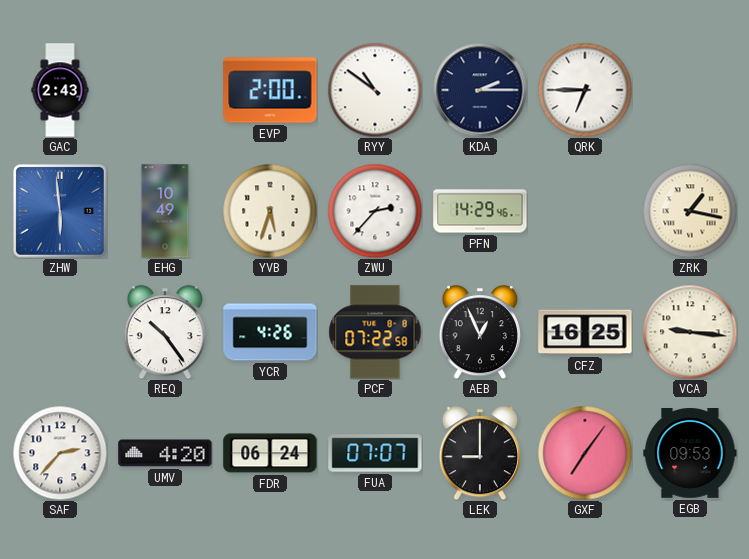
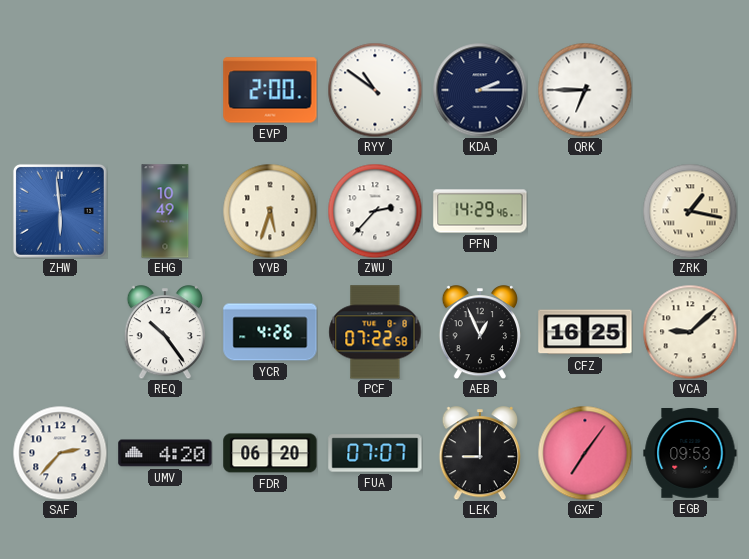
GAC: 2:43 -> none (60, 90)
VCA: 9:16 -> 9:08 (690, 332)
FDR: 06:24 -> 06:20 (270, 453)
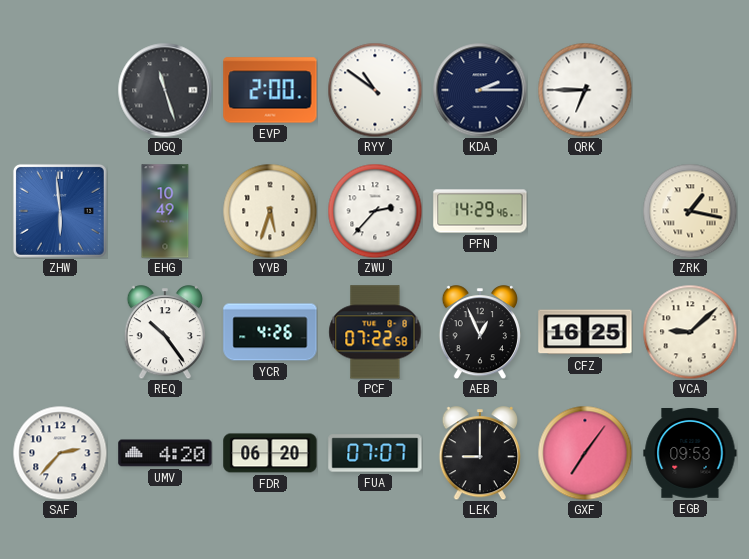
DGQ: none -> 11:27 (165, 90)
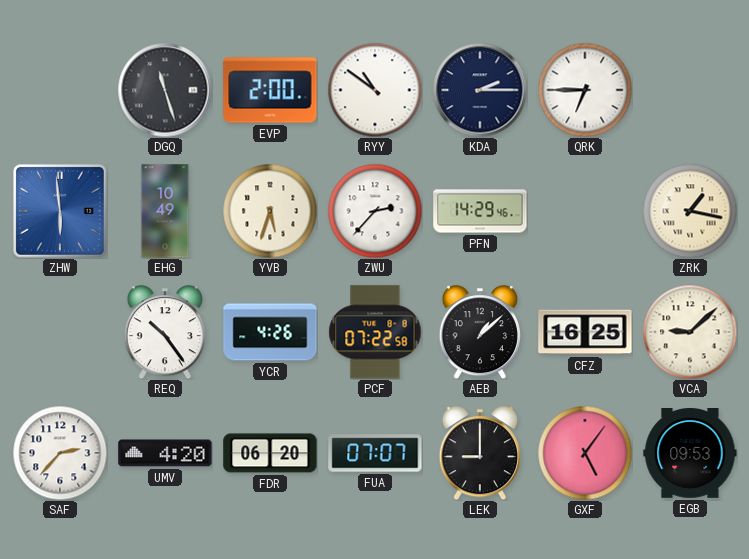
AEB: 12:56 -> 1:08 (480, 332)
GXF: 7:06 -> 5:06 (585, 453)
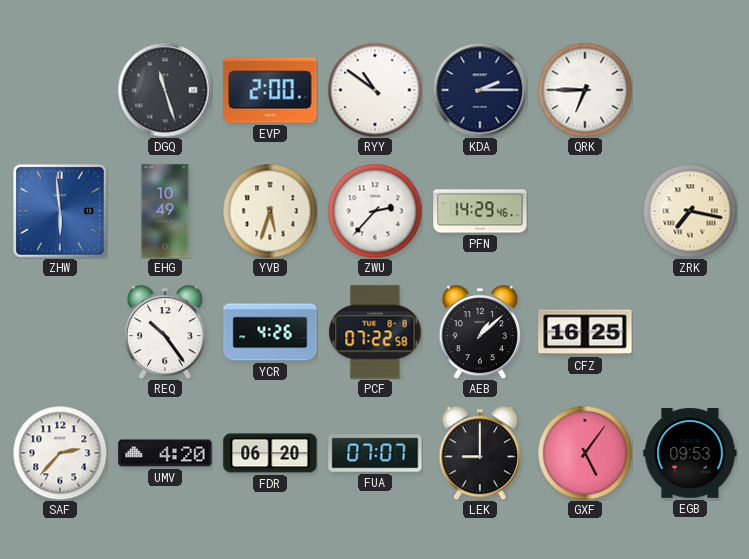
ZRK: 1:17 -> 7:17 (690, 211)
VCA: 9:08 -> none (690, 332)
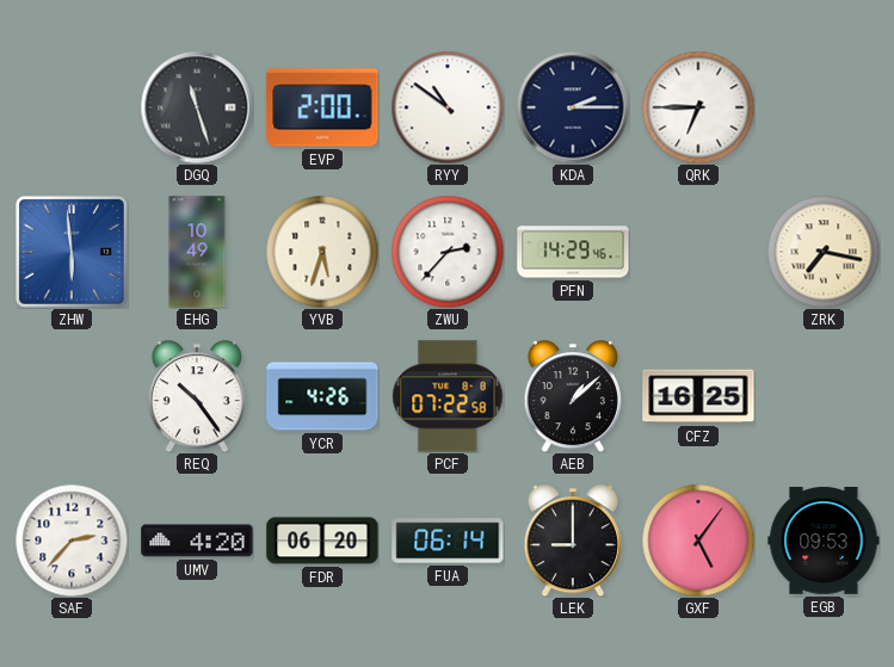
FUA: 07:07 -> 06:14 (448, 541)
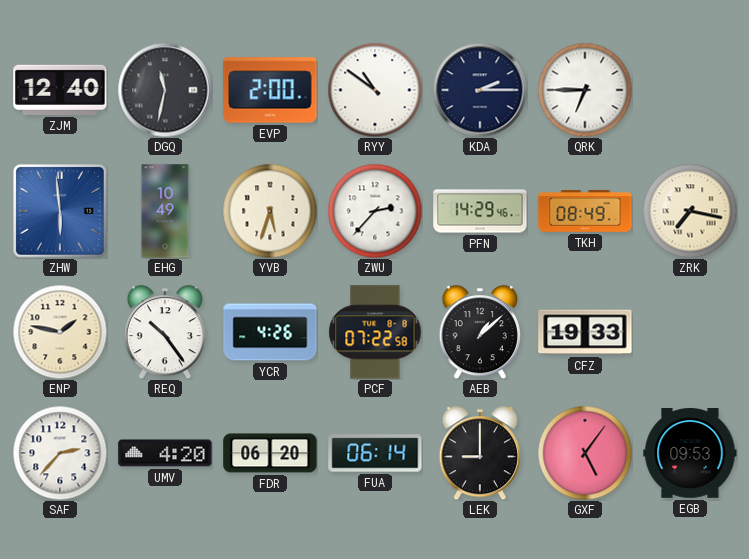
ZJM: none -> 12:40 (60, 90)
DGQ: 11:27 -> 11:32 (165, 90)
TKH: none -> 08:49 (585, 211)
ENP: none -> 1:47 (60, 332)
CFZ: 16:25 -> 19:33 (585, 332)
